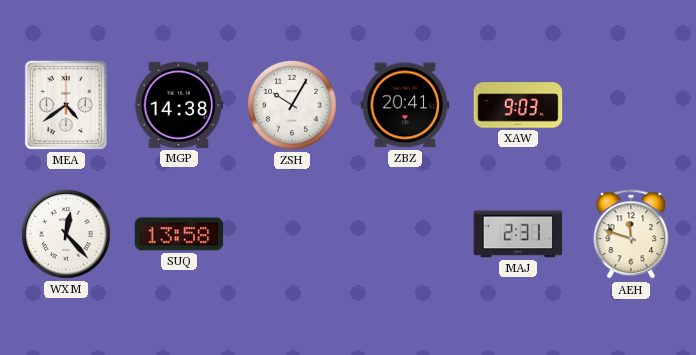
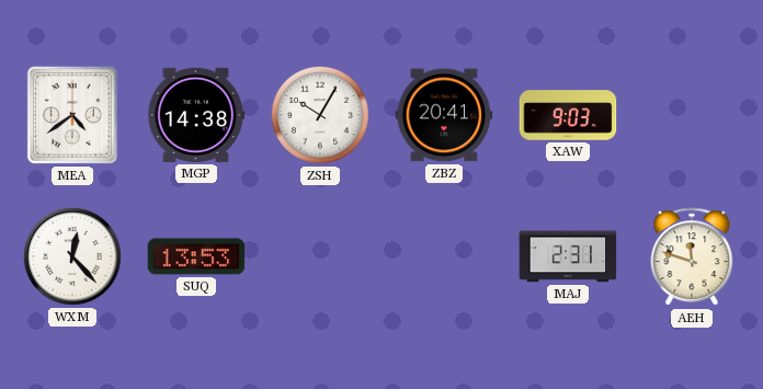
SUQ: 13:58 -> 13:53 (196, 256)
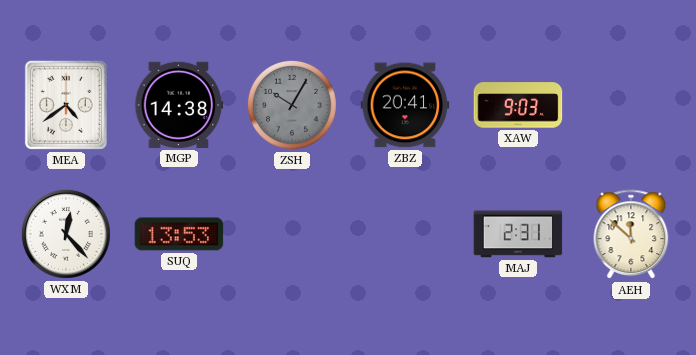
ZSH dial: white -> grey (292, 105)
AEH: 11:48 -> 11:52 (631, 235)
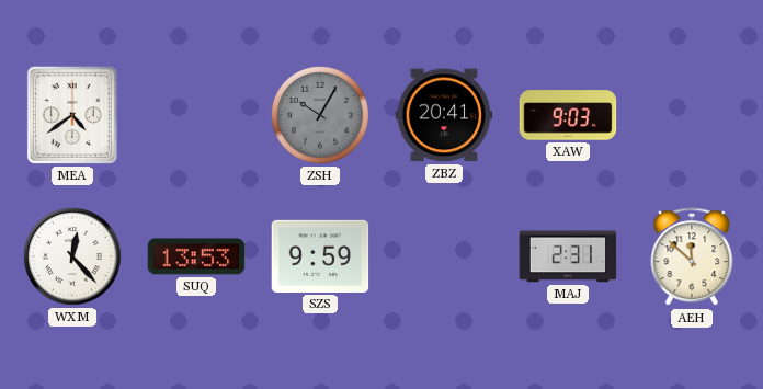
MGP: 14:38 -> none (179, 105)
SZS: none -> 9:59 (320, 256)
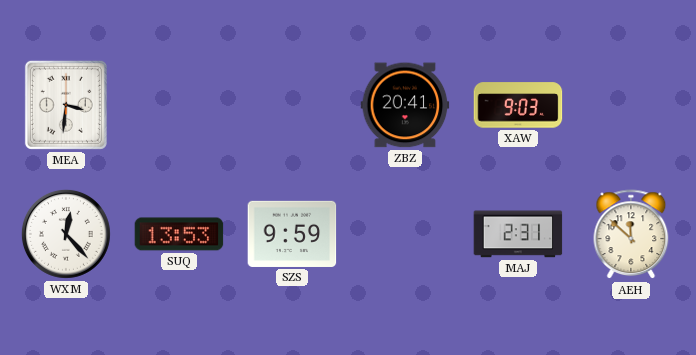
MEA: 4:39 -> 3:31 (66, 105)
ZSH: 10:05 -> none (320, 115)
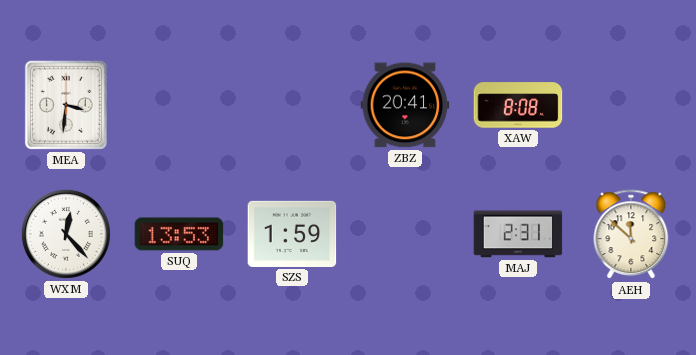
XAW: 9:03 -> 8:08 (518, 105)
SZS: 9:59 -> 1:59 (292, 234)
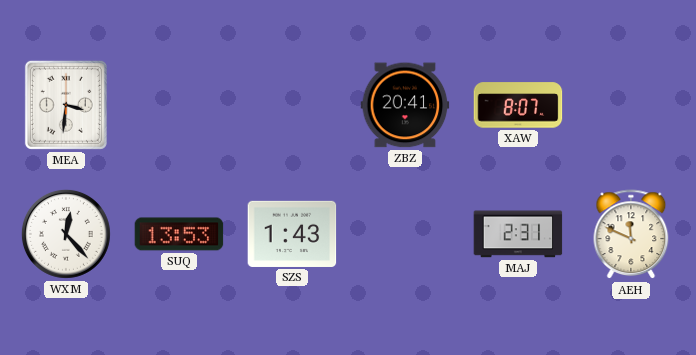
XAW: 8:08 -> 8:07 (518, 105)
SZS: 1:59 -> 1:43 (292, 234)
AEH: 11:52 -> 11:49 (631, 235)
